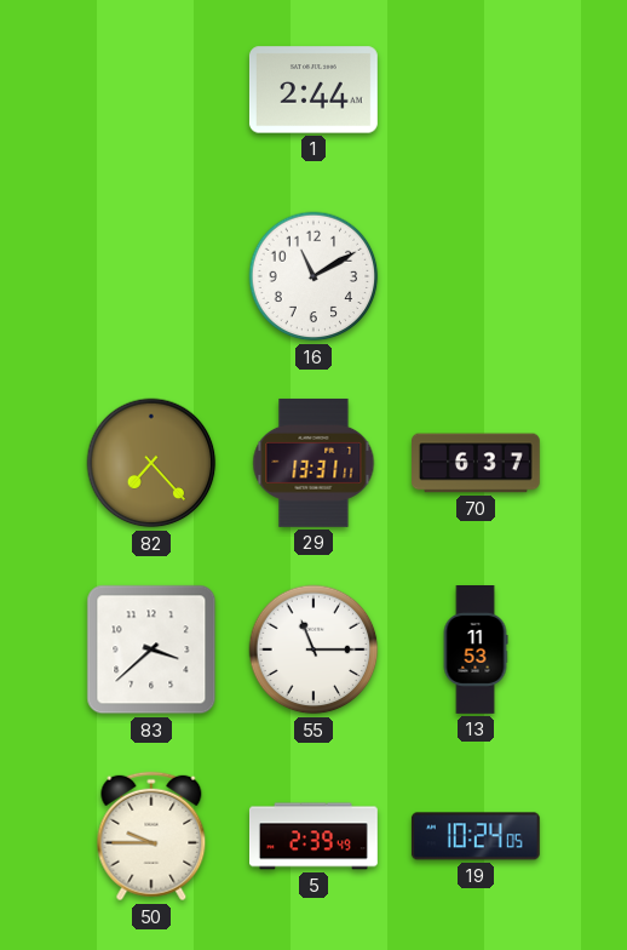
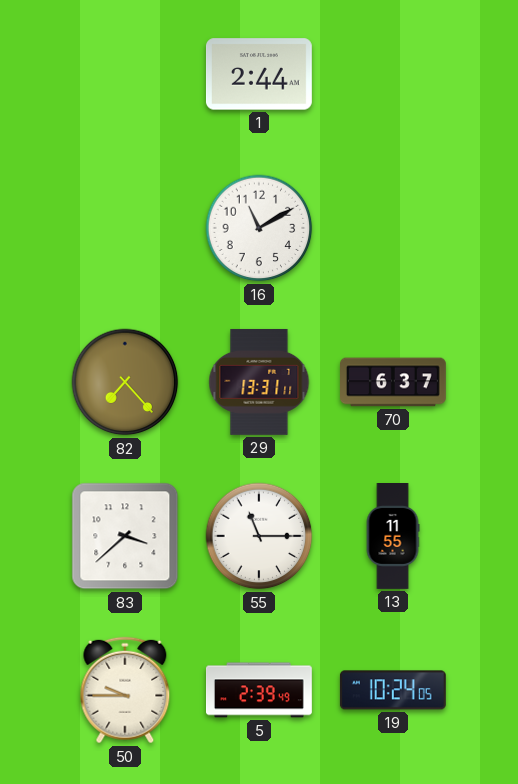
13: 11:53 -> 11:55 (393, 537)
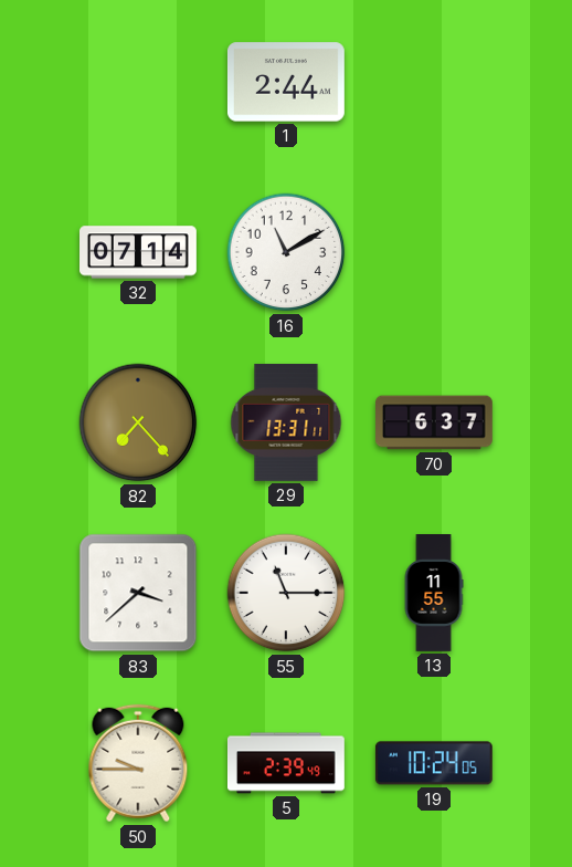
32: none -> 07:14 (139, 252)
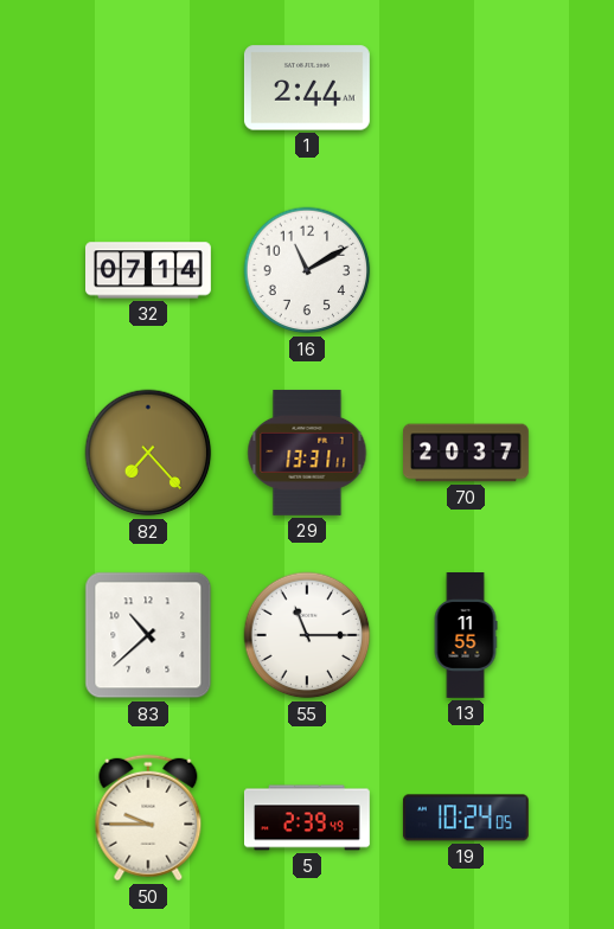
70: 6:37 -> 20:37 (467, 453)
83: 3:38 -> 10:38 (148, 635)
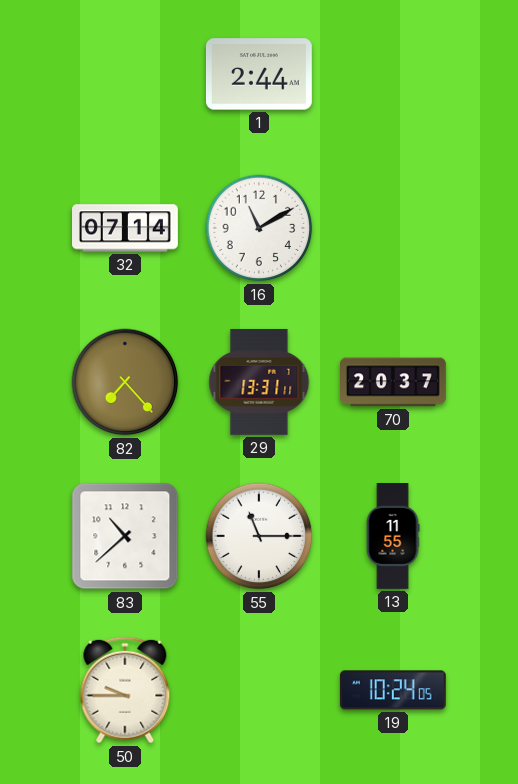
5: 2:39 -> none (308, 818)
